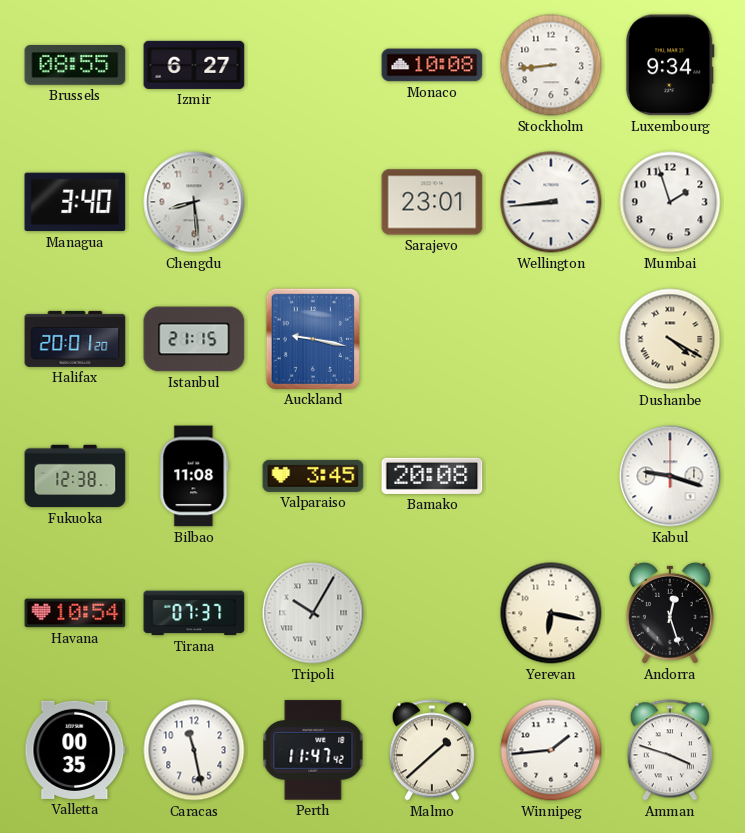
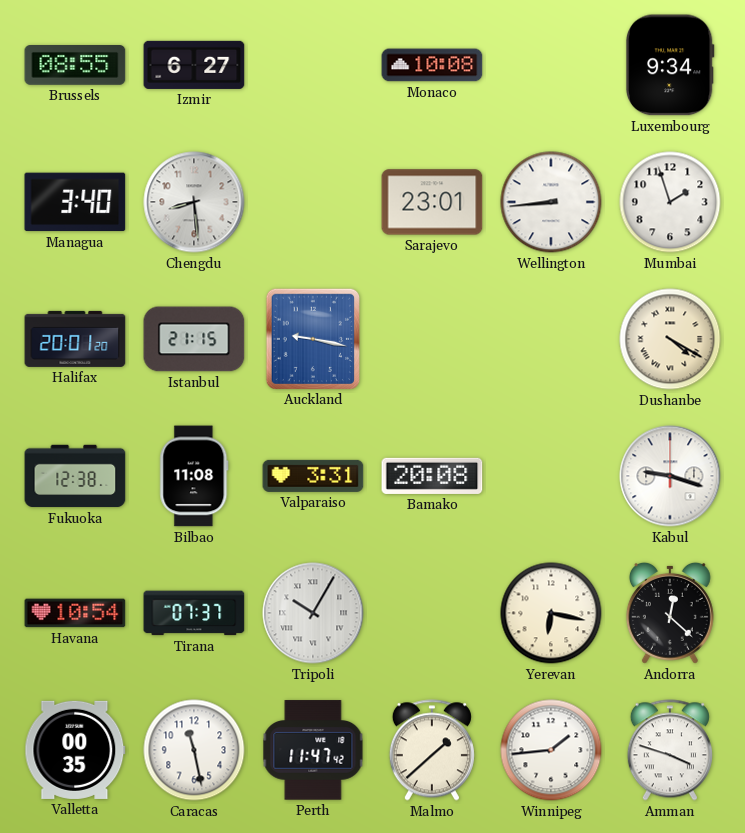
Stockholm: 8:44 -> none (551, 65)
Valparaiso: 3:45 -> 3:31 (313, 476)
Andorra: 12:27 -> 12:22 (670, 613)
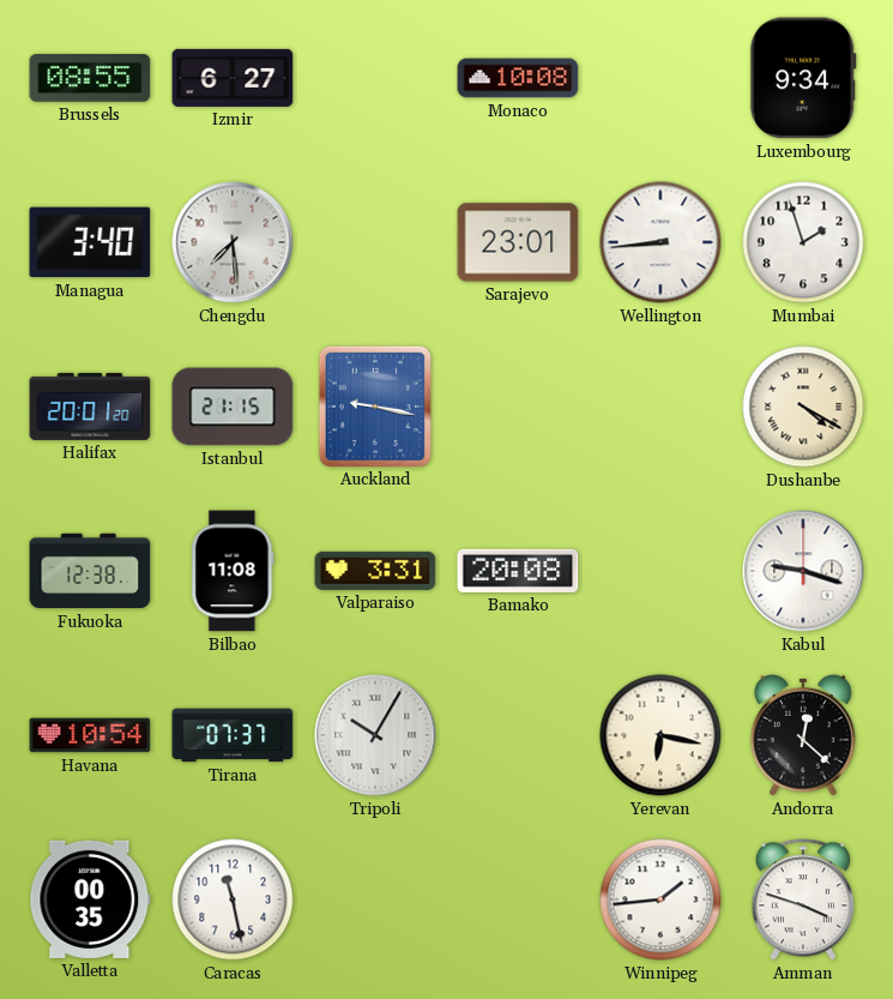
Chengdu: 8:29 -> 7:29 (233, 242)
Perth: 11:47 -> none (313, 750)
Malmo: 1:38 -> none (432, 750)
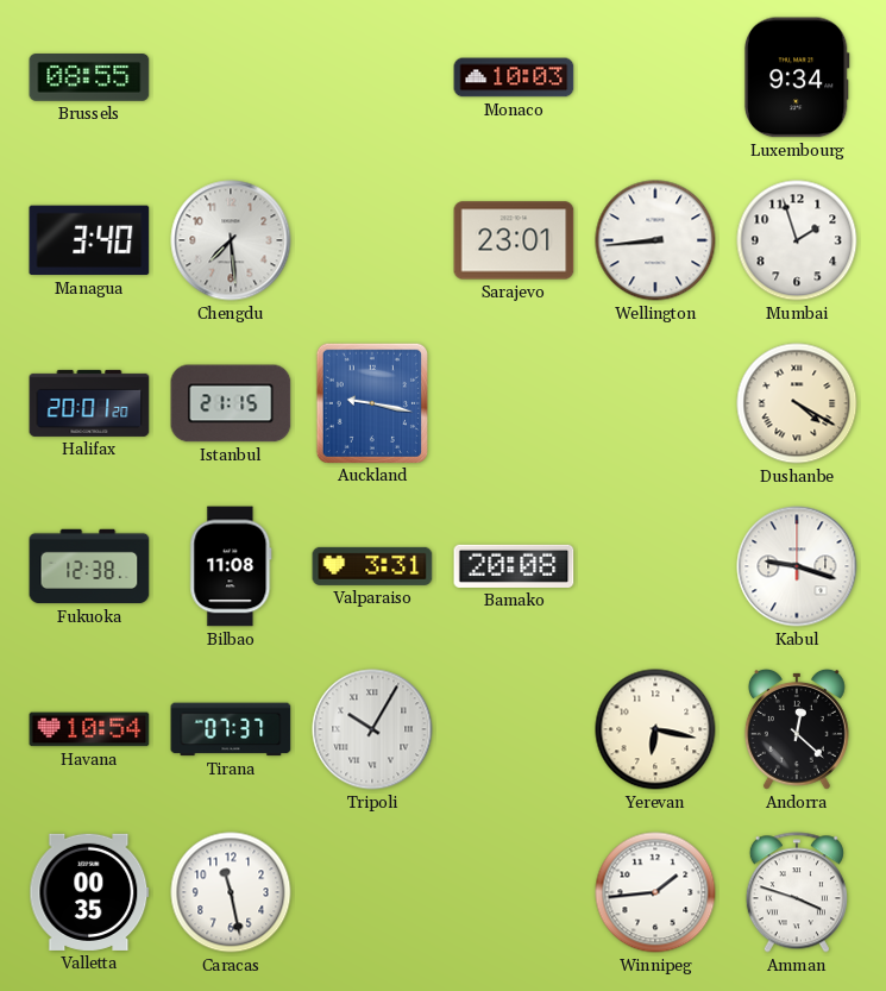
Izmir: 6:27 -> none (233, 78)
Monaco: 10:08 -> 10:03 (514, 77)
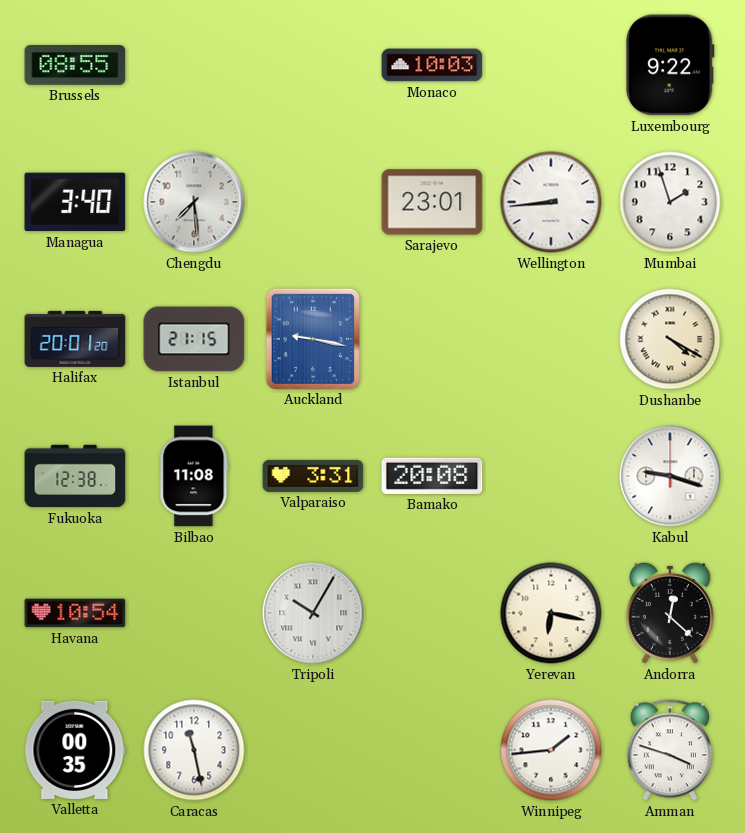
Luxembourg: 9:34 -> 9:22 (670, 65)
Tirana: 07:37 -> none (231, 729)
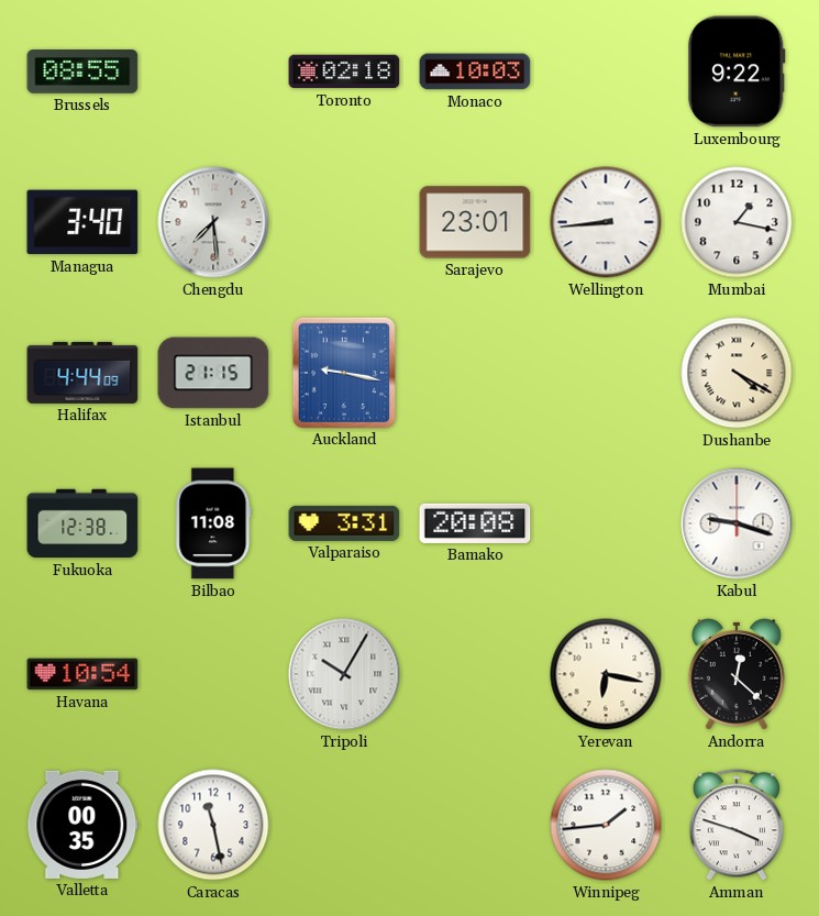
Toronto: none -> 02:18 (344, 71)
Mumbai: 1:57 -> 1:17 (737, 222)
Halifax: 20:01 -> 4:44 (82, 373)
